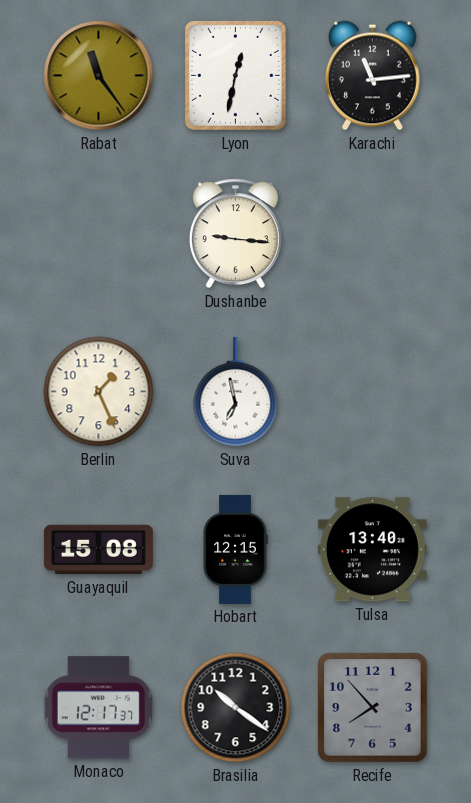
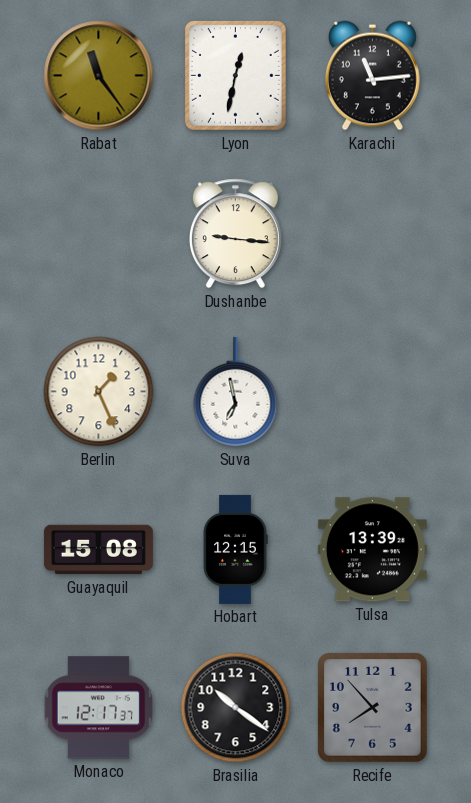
Tulsa: 13:40 -> 13:39 (372, 550)
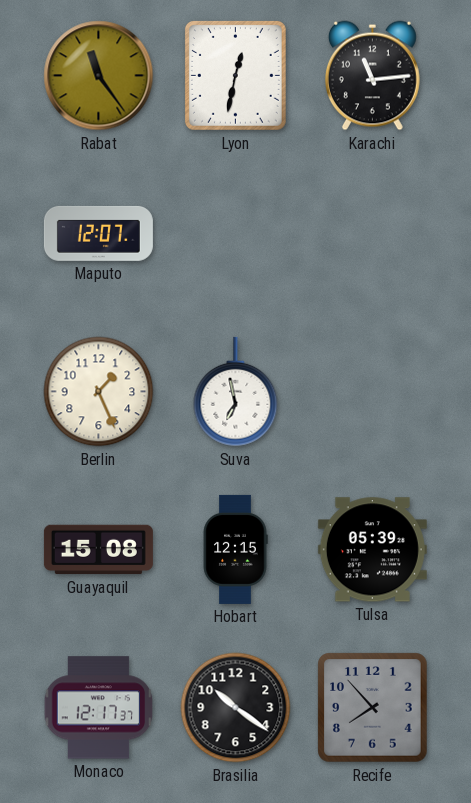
Maputo: none -> 12:07 (98, 233)
Dushanbe: 9:16 -> none (235, 234)
Tulsa: 13:39 -> 05:39 (372, 550)
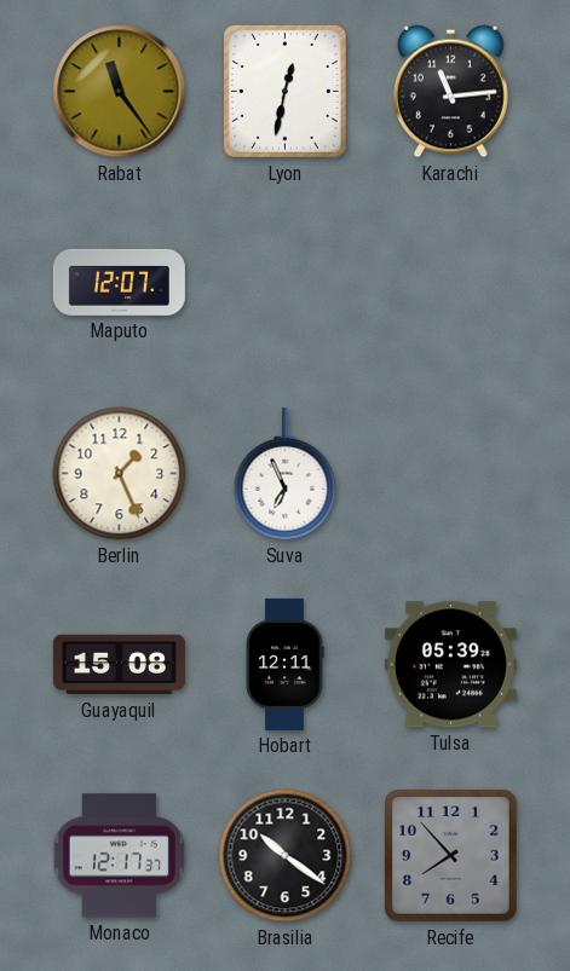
Suva: 6:58 -> 6:56 (286, 474)
Hobart: 12:15 -> 12:11 (284, 664)
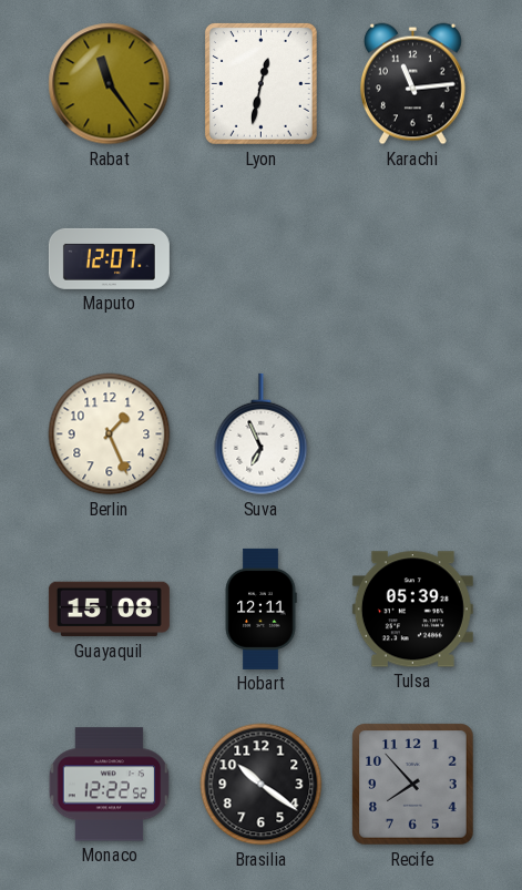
Monaco: 12:17 -> 12:22 (110, 785)
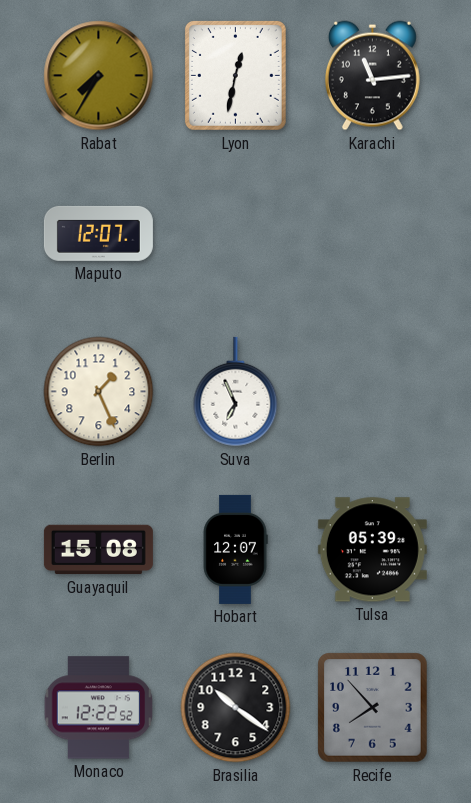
Rabat: 11:24 -> 7:35 (99, 76)
Hobart: 12:11 -> 12:07 (235, 549)
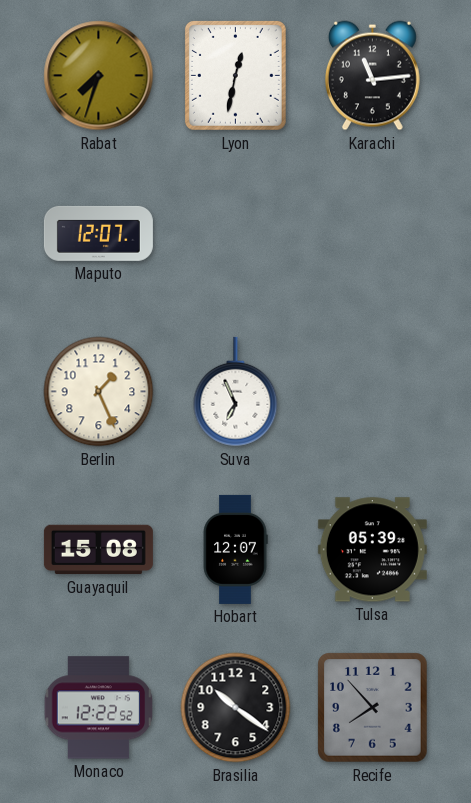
Rabat: 7:35 -> 7:33 (99, 76)
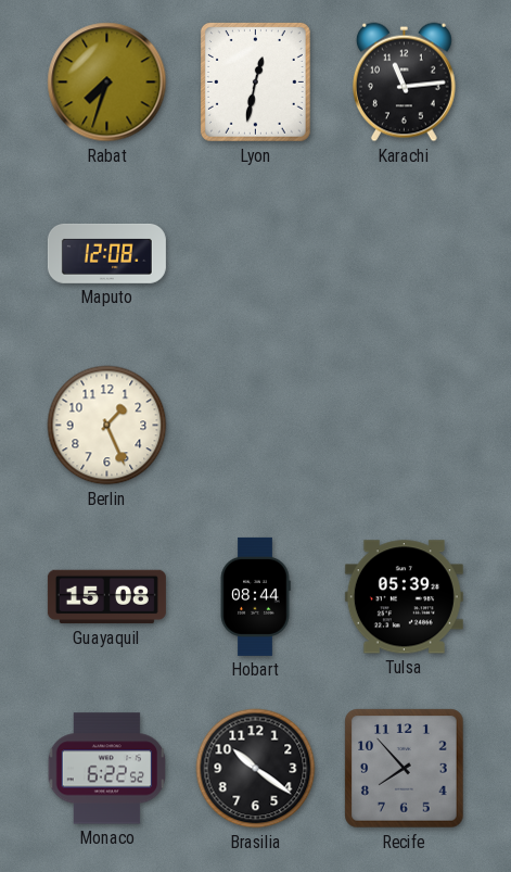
Maputo: 12:07 -> 12:08 (106, 253)
Suva: 6:56 -> none (236, 392)
Hobart: 12:07 -> 08:44 (255, 596)
Monaco: 12:22 -> 6:22 (107, 769)
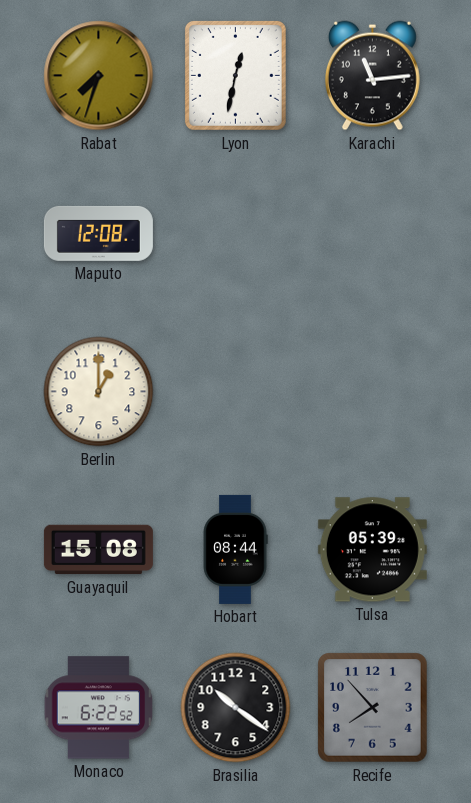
Berlin: 1:26 -> 1:00 (99, 392)
